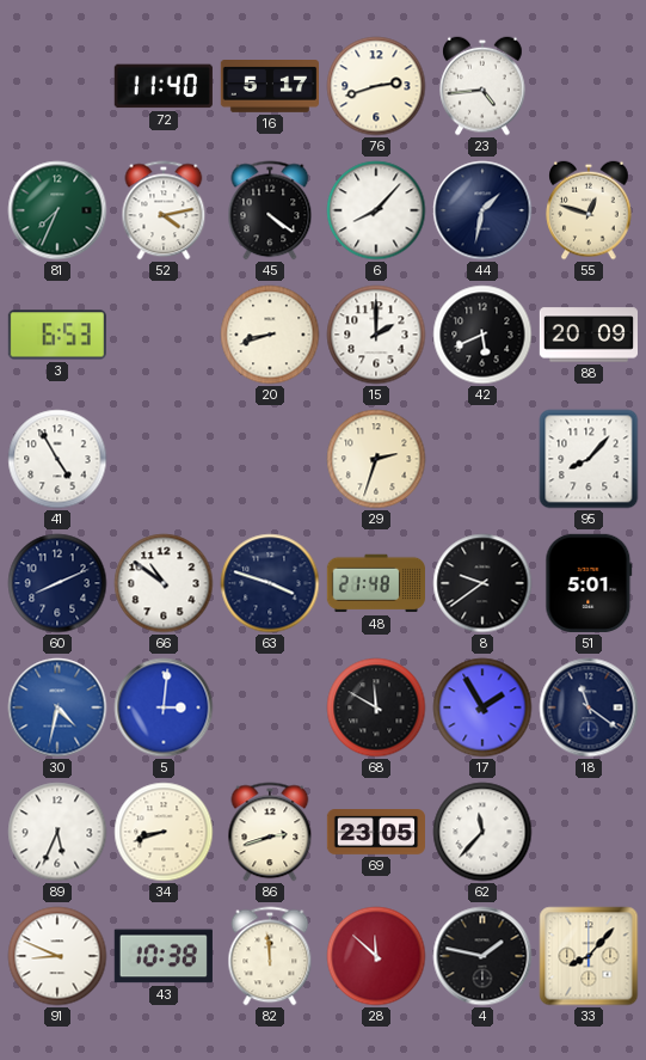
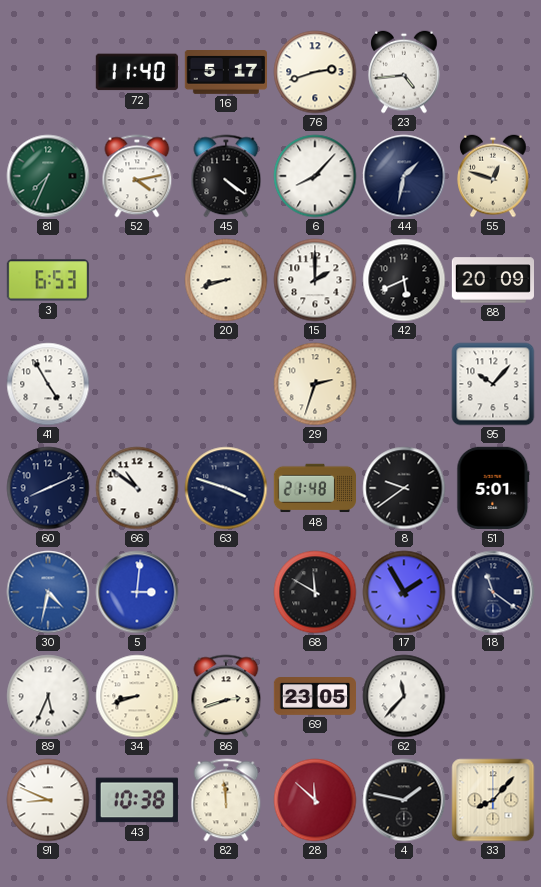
95: 8:07 -> 10:07 (493, 384)
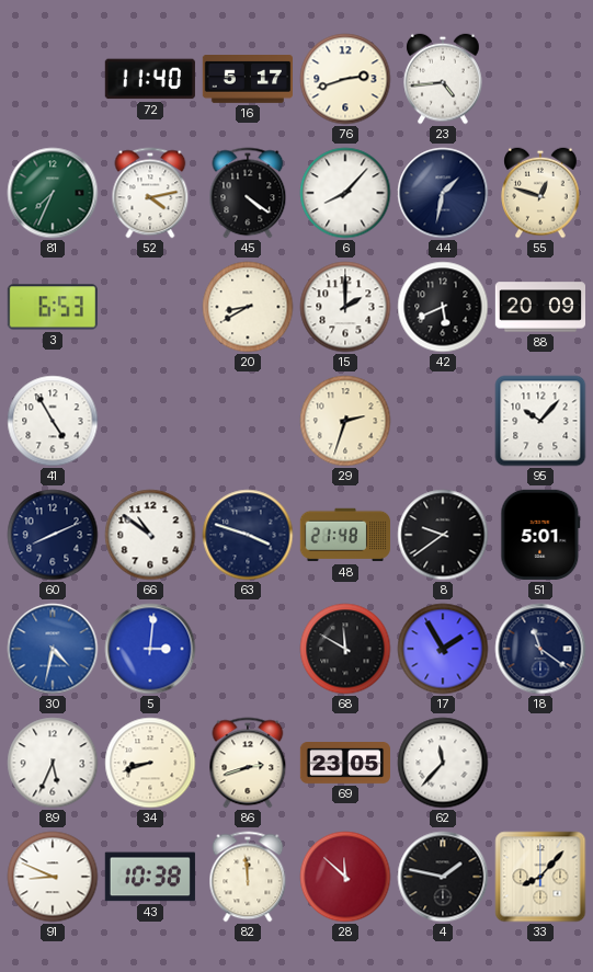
20: 8:42 -> 8:40 (248, 307)
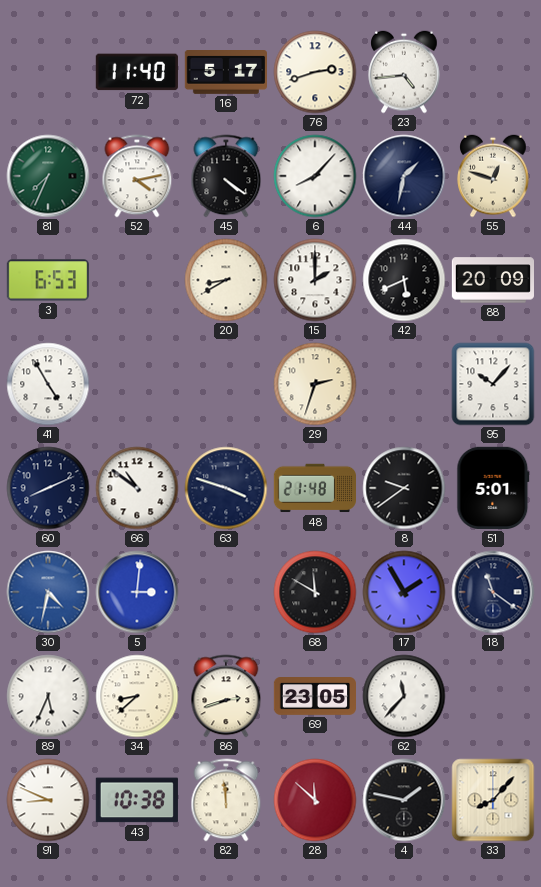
34: 8:42 -> 8:38 (137, 696)
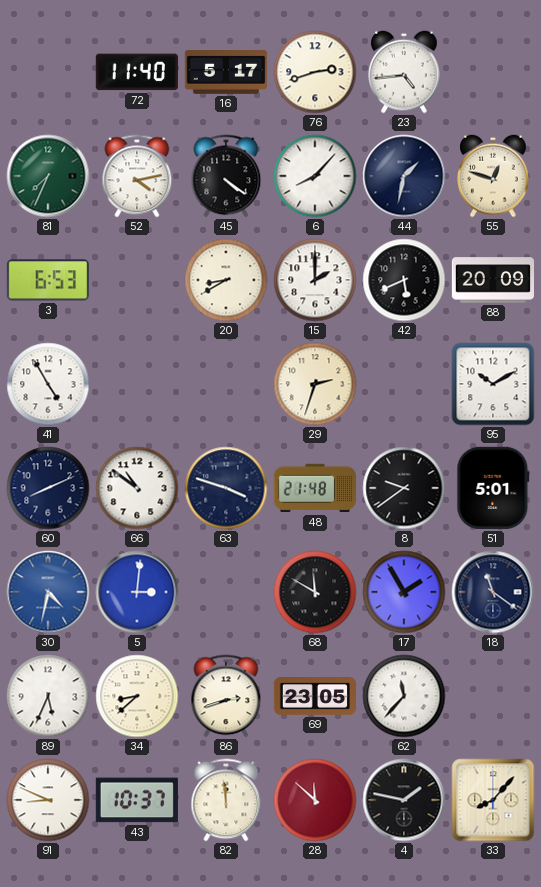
95: 10:07 -> 10:10 (493, 384)
43: 10:38 -> 10:37 (137, 800)
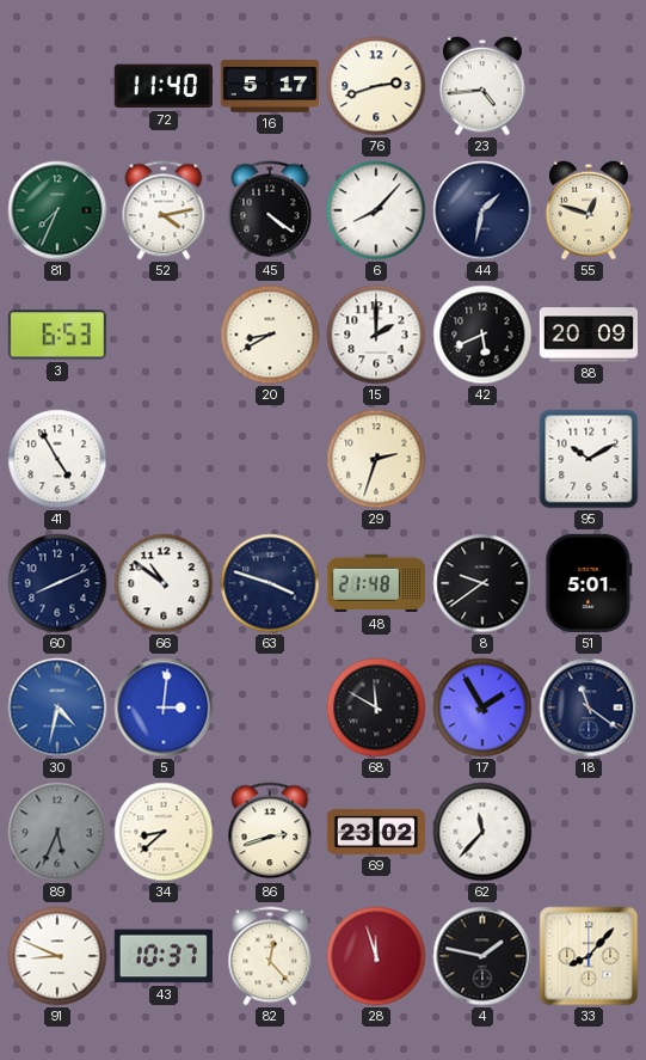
89 dial: white -> grey (57, 832)
69: 23:05 -> 23:02 (375, 833)
82: 11:59 -> 12:23 (270, 956)
28: 11:52 -> 11:57 (376, 956)
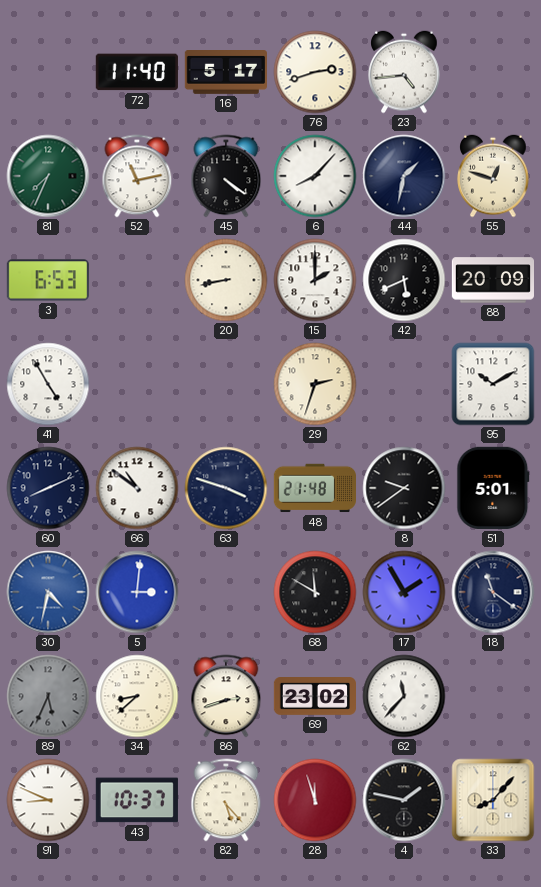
52: 4:13 -> 11:13 (137, 176)
20: 8:40 -> 8:43 (226, 280)
82: 12:23 -> 5:23 (226, 800)
